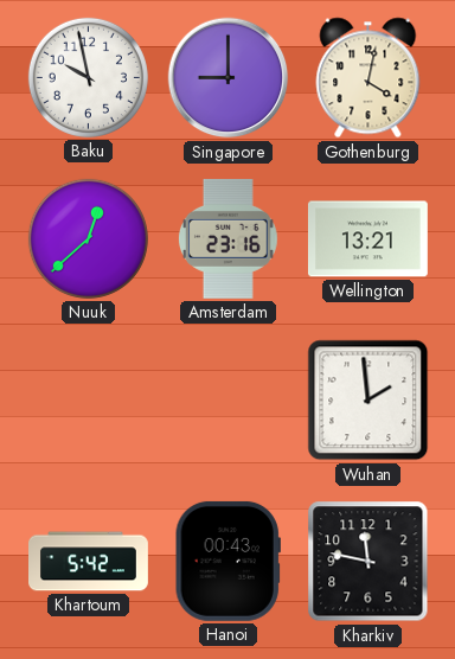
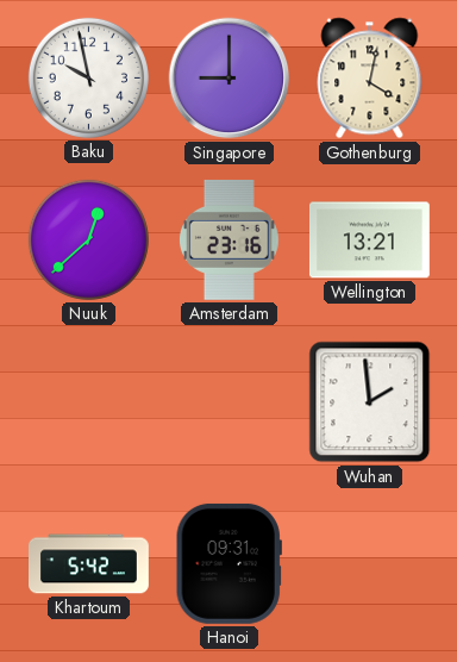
Hanoi: 00:43 -> 09:31 (228, 563)
Kharkiv: 11:47 -> none (369, 562)
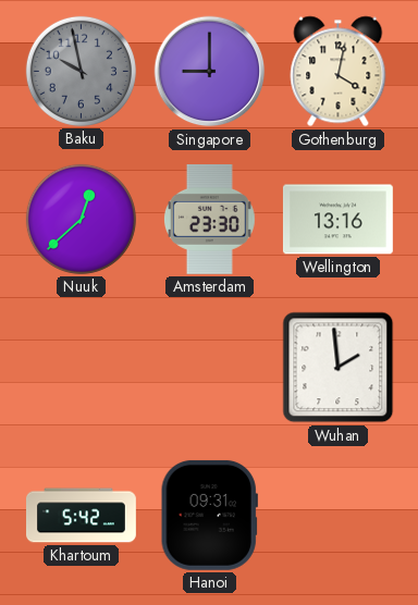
Baku dial: white -> grey (81, 71)
Amsterdam: 23:16 -> 23:30 (209, 219)
Wellington: 13:21 -> 13:16 (337, 220)
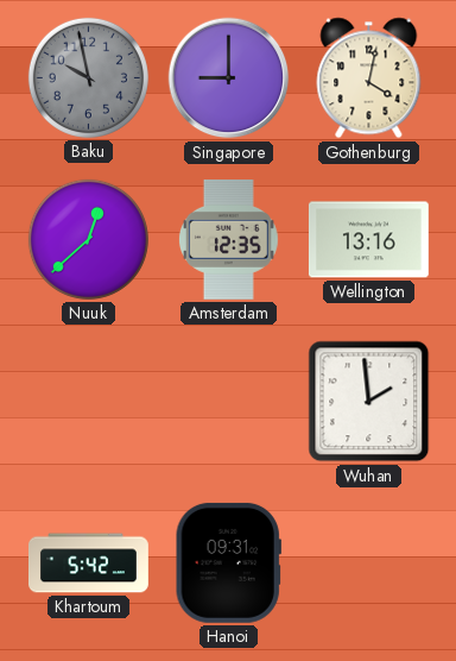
Amsterdam: 23:30 -> 12:35 (228, 239)
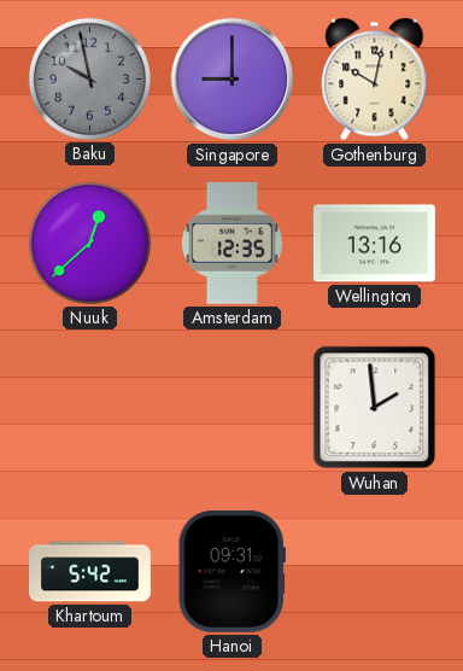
Gothenburg: 4:02 -> 10:02 (375, 80)
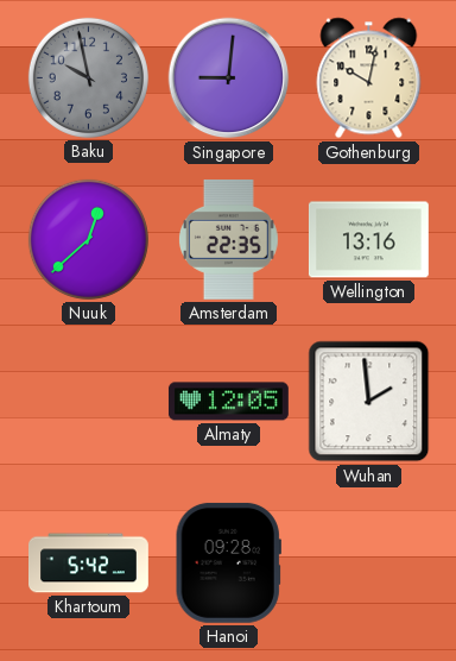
Singapore: 9:00 -> 9:01 (229, 78)
Amsterdam: 12:35 -> 22:35 (228, 239)
Almaty: none -> 12:05 (229, 402)
Hanoi: 09:31 -> 09:28 (228, 562)
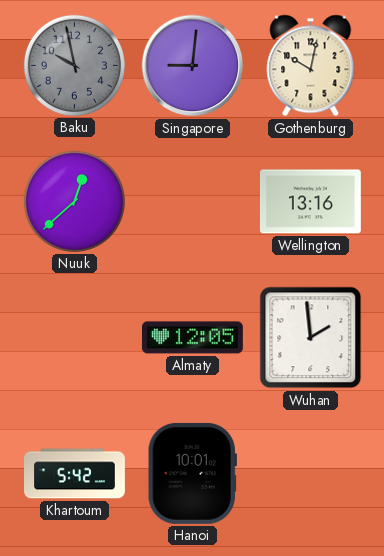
Amsterdam: 22:35 -> none (228, 239)
Hanoi: 09:28 -> 10:01 (192, 473)
